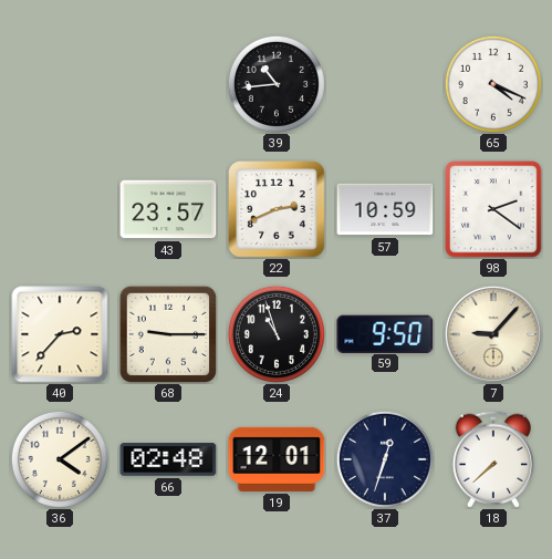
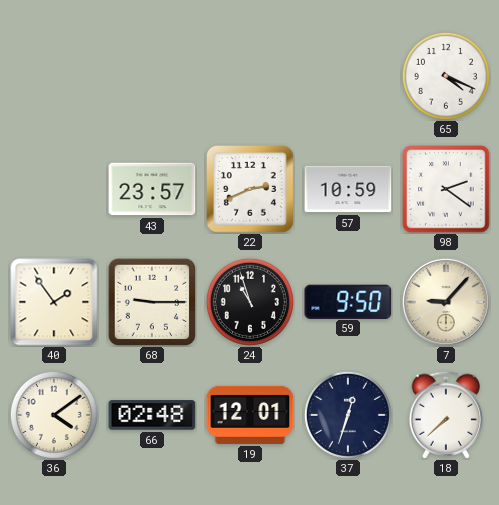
39: 10:44 -> none (277, 84)
40: 2:37 -> 1:54 (54, 302)
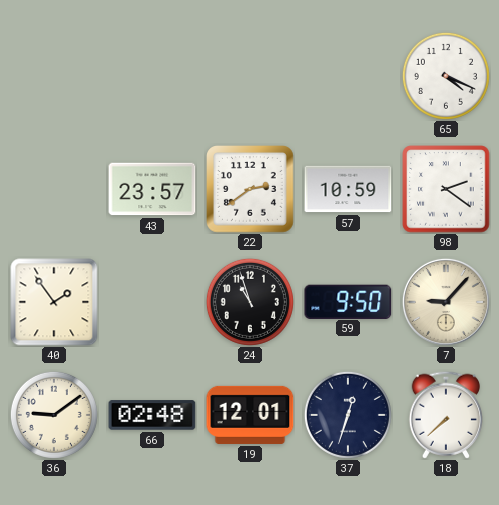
22: 2:41 -> 2:39 (251, 190)
68: 9:15 -> none (151, 301)
36: 4:09 -> 9:09 (54, 415)
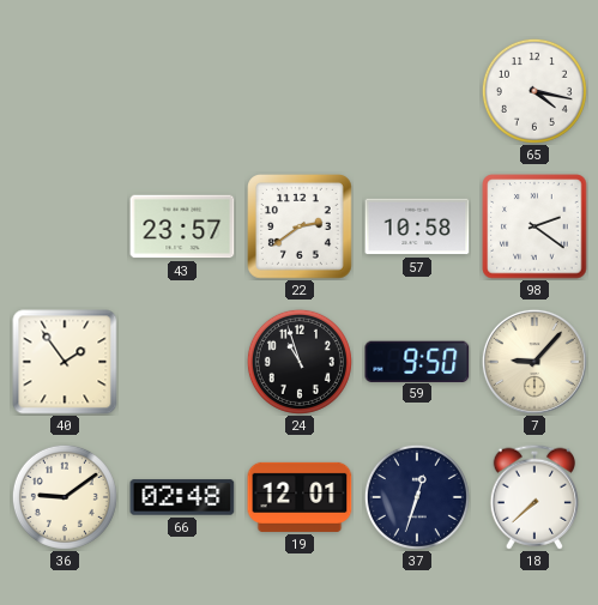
65: 4:19 -> 4:17 (534, 91)
57: 10:59 -> 10:58 (417, 226)
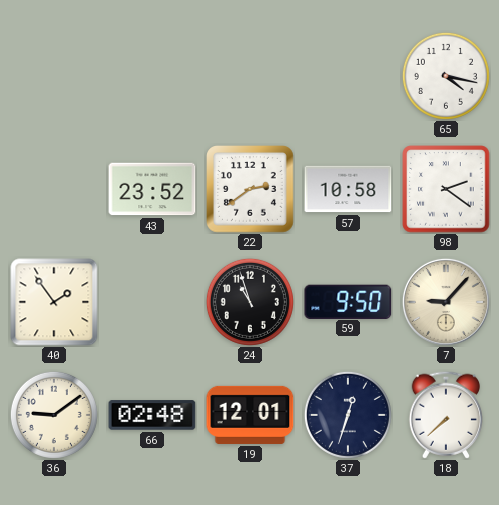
43: 23:57 -> 23:52 (152, 189)
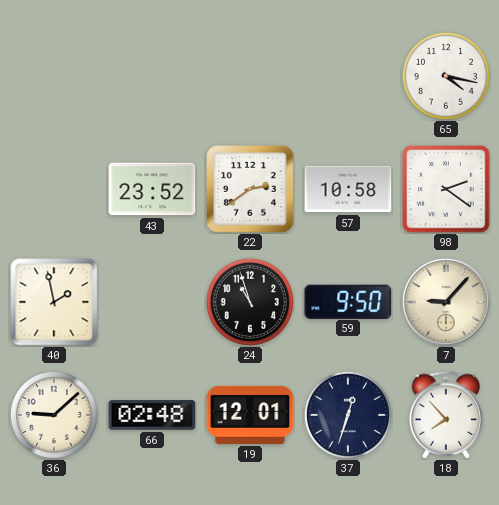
40: 1:54 -> 1:58 (54, 302)
36: 9:09 -> 9:08 (54, 415)
18: 7:38 -> 7:53 (445, 415)
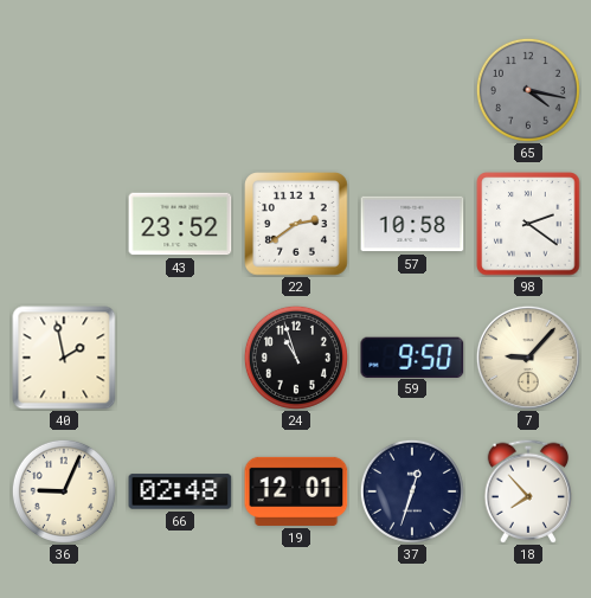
65 dial: white -> grey (528, 90)
36: 9:08 -> 9:04 (64, 491)
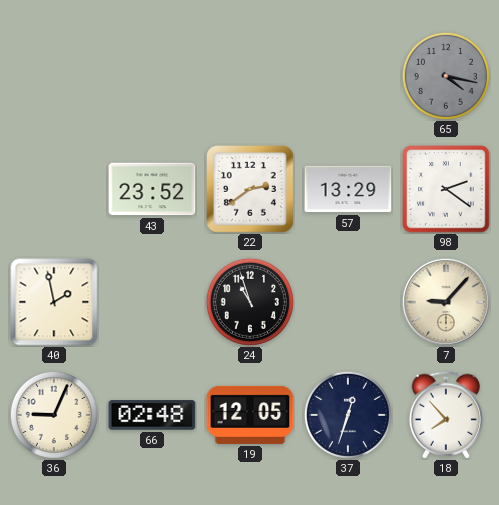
57: 10:58 -> 13:29 (348, 189)
59: 9:50 -> none (412, 356)
19: 12:01 -> 12:05 (250, 415)
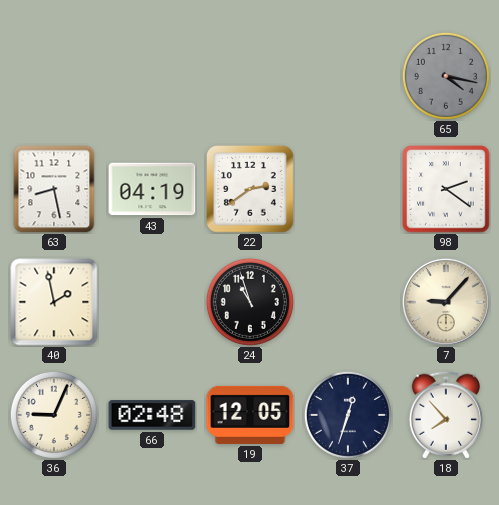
63: none -> 8:28 (54, 189)
43: 23:52 -> 04:19 (152, 189)
57: 13:29 -> none (348, 189)
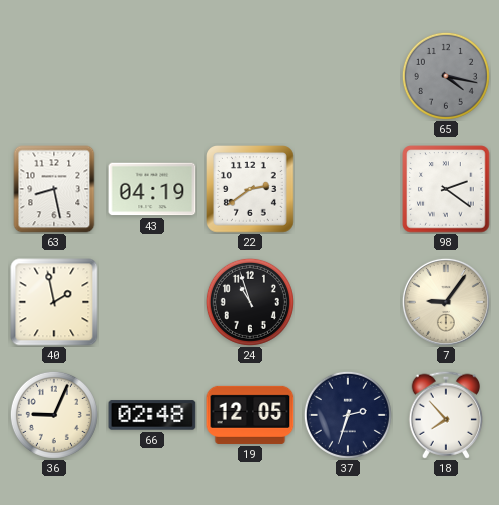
7: 9:07 -> 9:06 (446, 302)
37: 12:33 -> 2:33 (348, 415)
